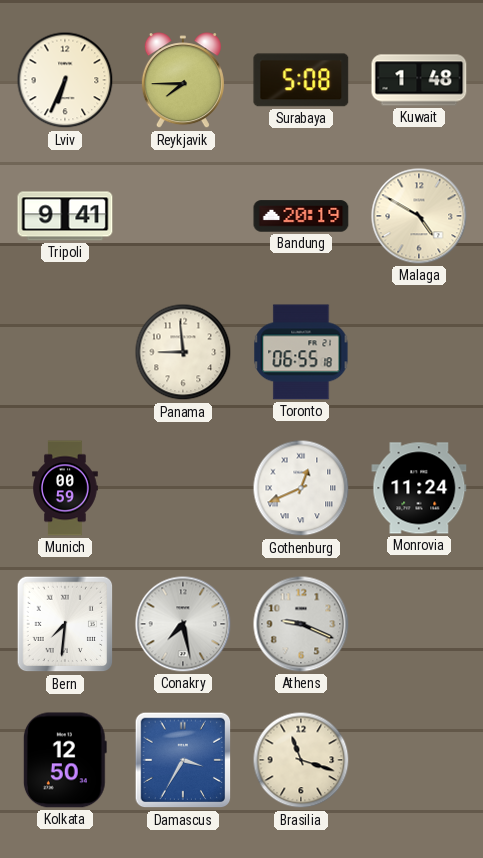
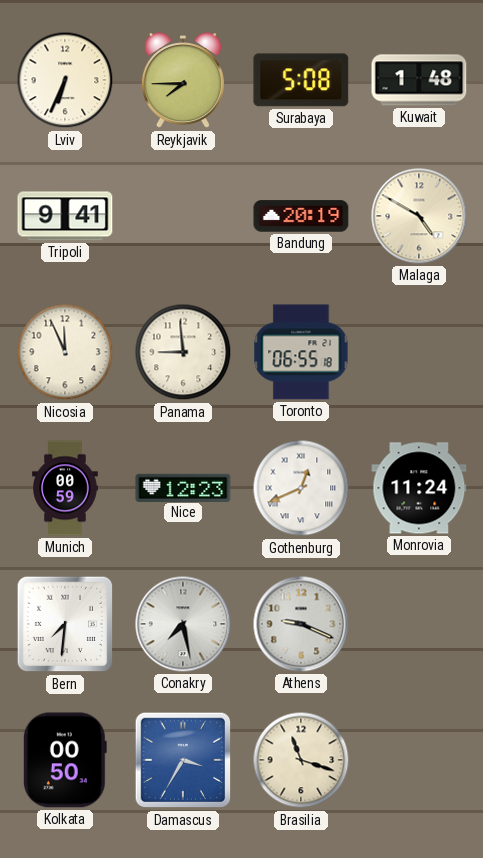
Nicosia: none -> 11:56 (65, 352)
Nice: none -> 12:23 (183, 487)
Kolkata: 12:50 -> 00:50 (65, 760)
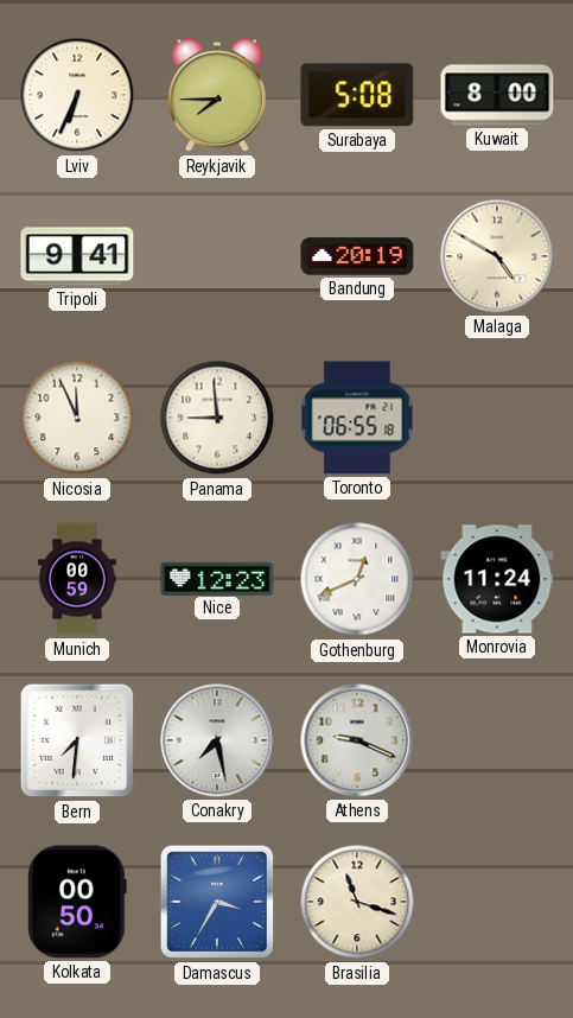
Kuwait: 1:48 -> 8:00 (497, 95)
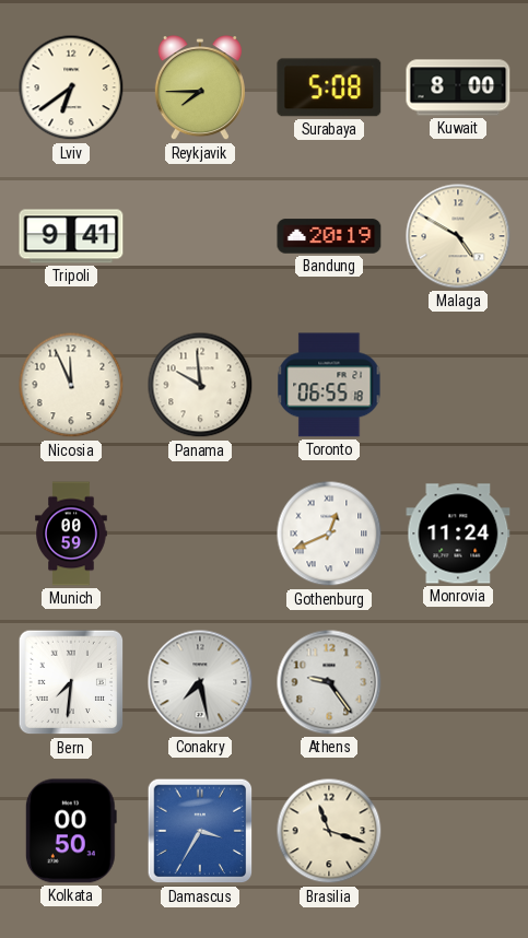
Lviv: 6:34 -> 6:39 (71, 87)
Panama: 8:59 -> 9:59 (200, 385)
Nice: 12:23 -> none (217, 578)
Athens: 9:19 -> 9:24 (329, 682)
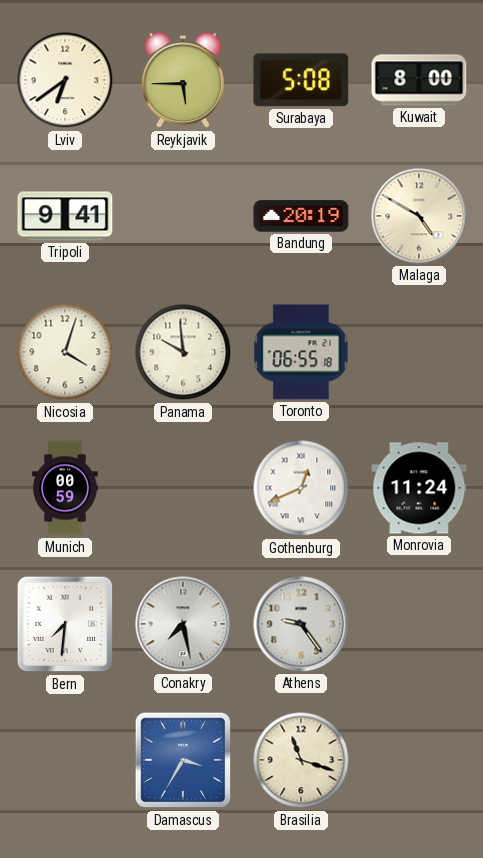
Reykjavik: 7:45 -> 5:45 (183, 81)
Nicosia: 11:56 -> 4:03 (65, 352)
Kolkata: 00:50 -> none (71, 831)
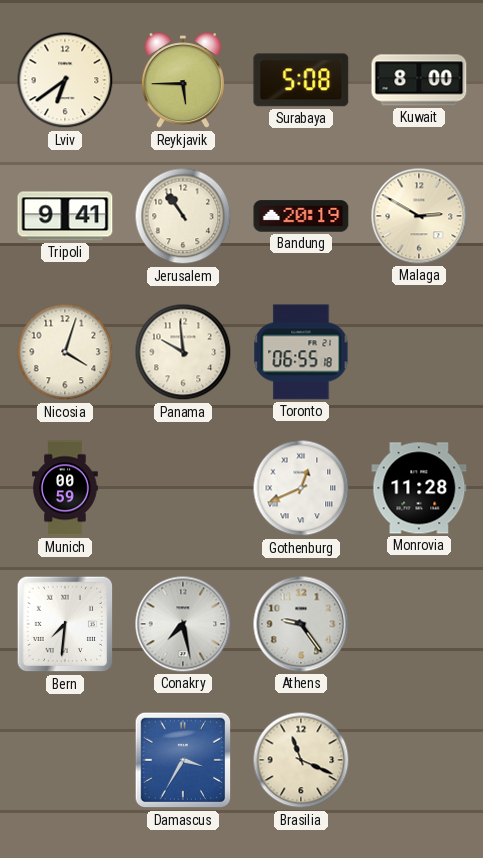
Jerusalem: none -> 10:54 (183, 216)
Malaga: 4:50 -> 2:50 (419, 216)
Monrovia: 11:24 -> 11:28 (419, 488)
Brasilia: 11:18 -> 11:19 (301, 760)
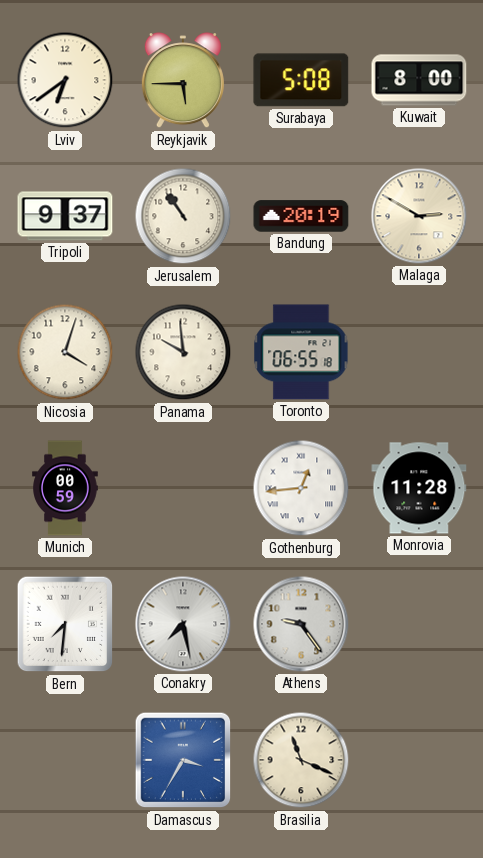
Tripoli: 9:41 -> 9:37 (65, 216)
Gothenburg: 12:41 -> 12:44 (301, 488)
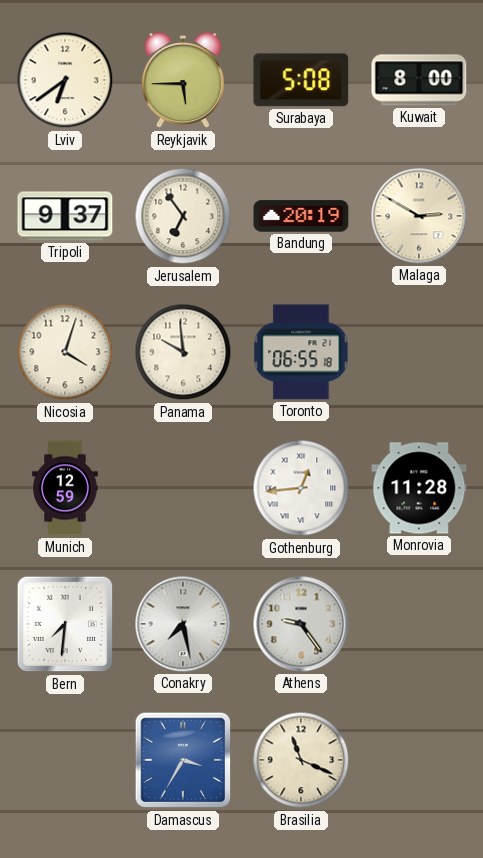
Jerusalem: 10:54 -> 6:54 (183, 216)
Munich: 00:59 -> 12:59 (65, 488)
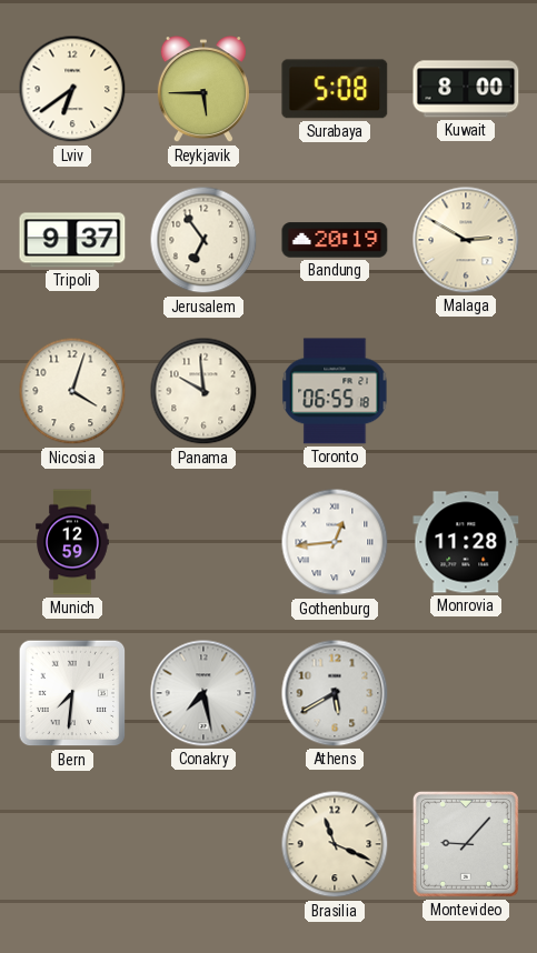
Athens: 9:24 -> 5:40 (335, 693)
Damascus: 3:35 -> none (183, 760)
Montevideo: none -> 9:07 (466, 844)
